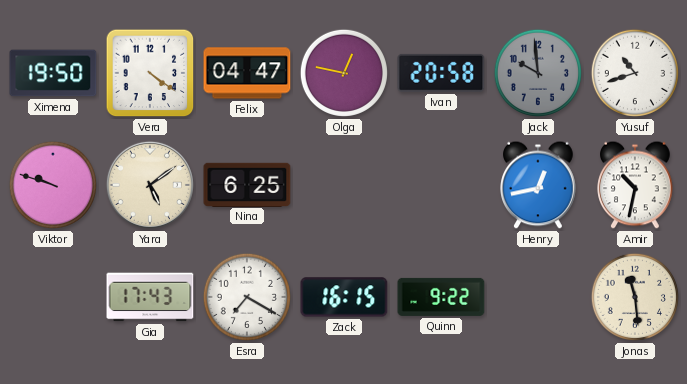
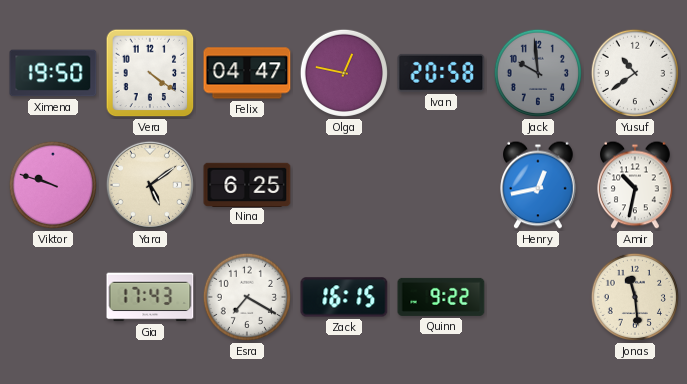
Yusuf: 10:42 -> 10:39 (635, 73)
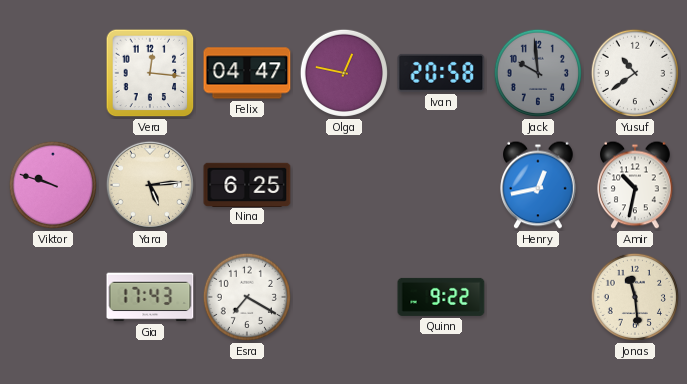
Ximena: 19:50 -> none (53, 73)
Vera: 4:21 -> 12:16 (150, 73)
Yara: 5:09 -> 5:14 (150, 185)
Zack: 16:15 -> none (344, 297)
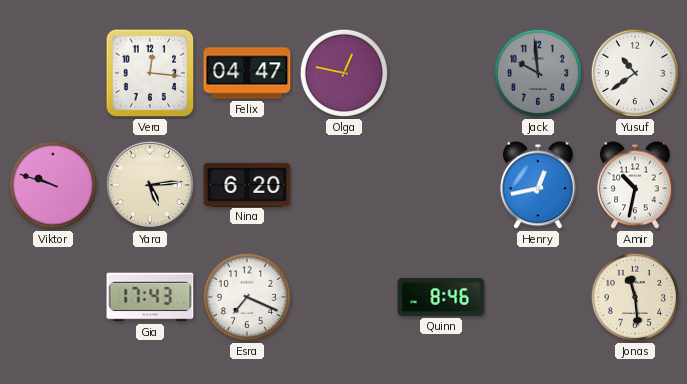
Ivan: 20:58 -> none (441, 73)
Nina: 6:25 -> 6:20 (247, 184)
Esra: 7:20 -> 7:19 (247, 297)
Quinn: 9:22 -> 8:46 (441, 297)
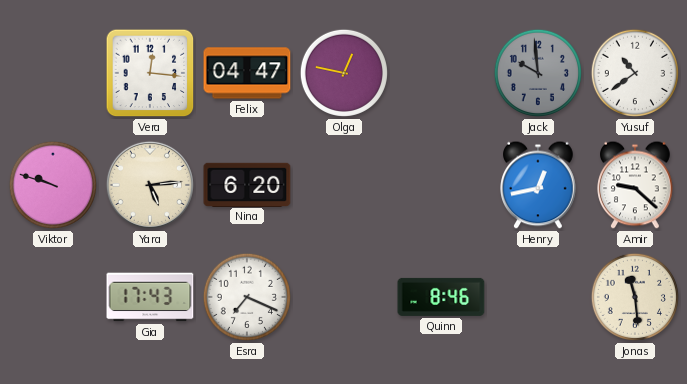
Amir: 10:32 -> 9:22 (635, 185)
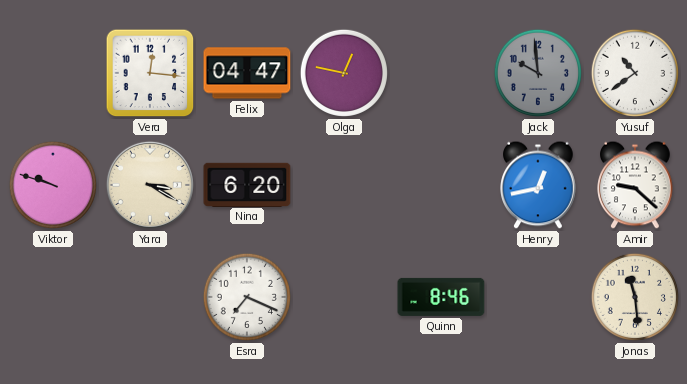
Yara: 5:14 -> 3:20 (150, 185)
Gia: 17:43 -> none (150, 297)
